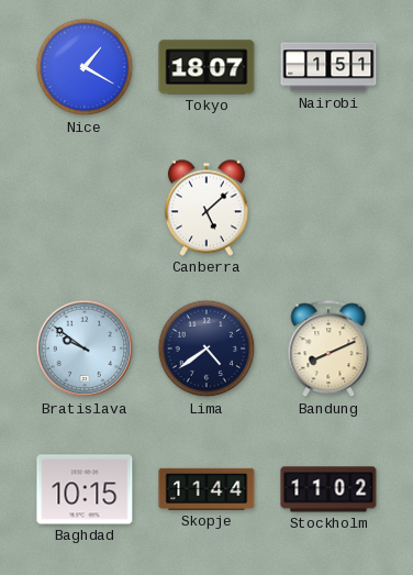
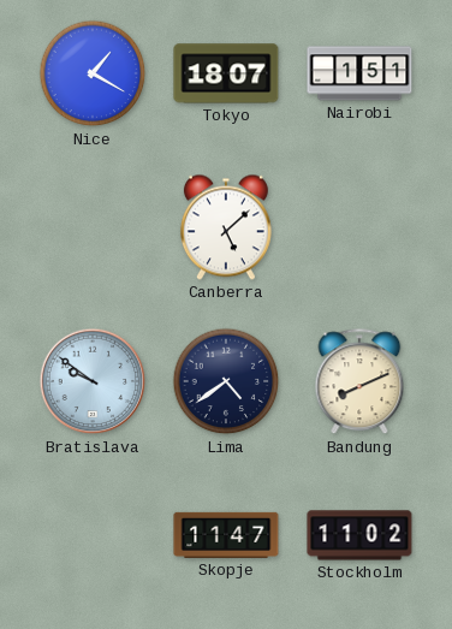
Baghdad: 10:15 -> none (85, 489)
Skopje: 11:44 -> 11:47 (226, 535)
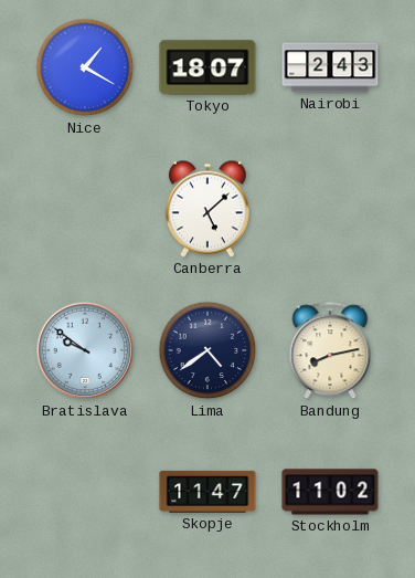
Nairobi: 1:51 -> 2:43 (330, 67)
Bandung: 8:11 -> 8:13 (330, 351)
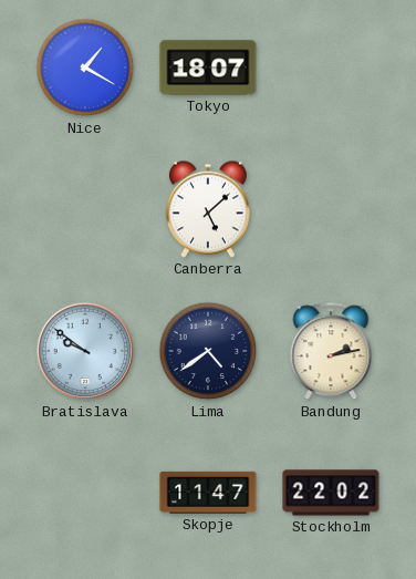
Nairobi: 2:43 -> none (330, 67)
Bandung: 8:13 -> 2:13 (331, 352)
Stockholm: 11:02 -> 22:02 (331, 493)
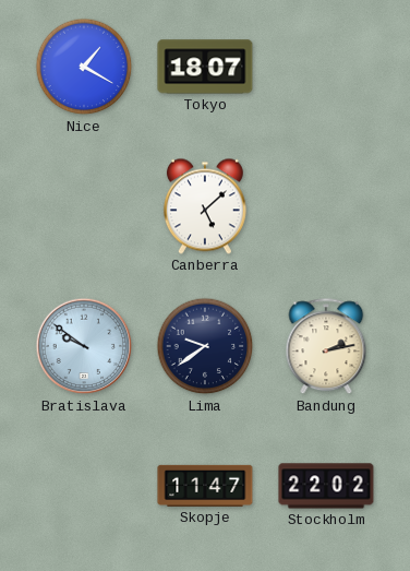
Lima: 4:39 -> 9:39 (205, 346)
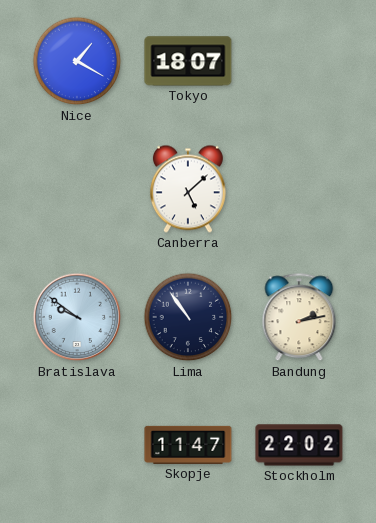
Lima: 9:39 -> 10:54 (188, 317)
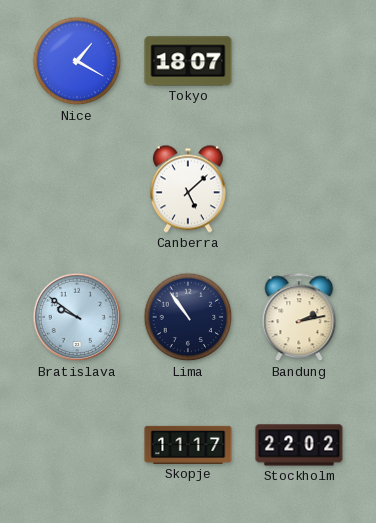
Skopje: 11:47 -> 11:17 (188, 445)
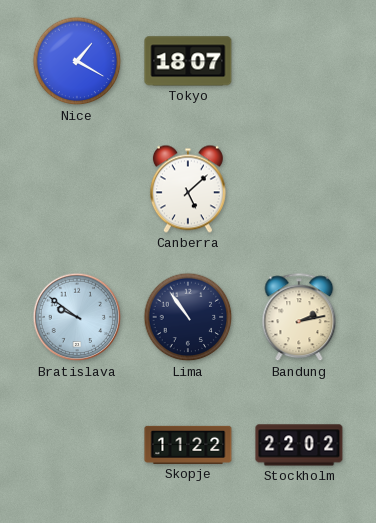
Skopje: 11:17 -> 11:22 (188, 445)
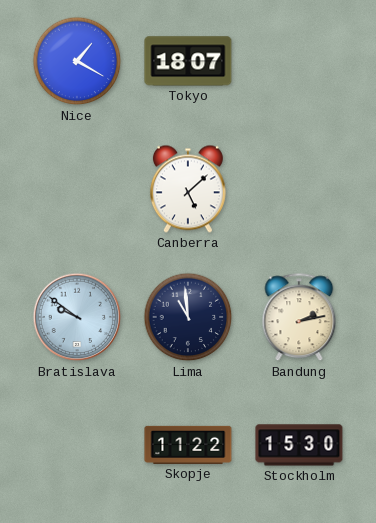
Lima: 10:54 -> 10:59 (188, 317)
Stockholm: 22:02 -> 15:30 (299, 445)
